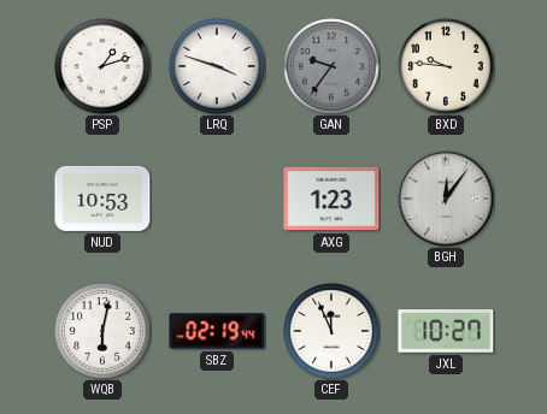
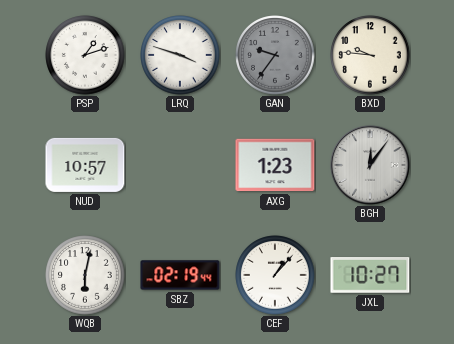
NUD: 10:53 -> 10:57 (85, 165)
CEF: 11:56 -> 1:07 (275, 275)
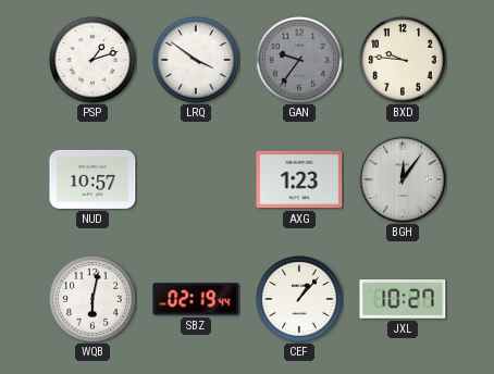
LRQ: 3:48 -> 3:51 (196, 60)
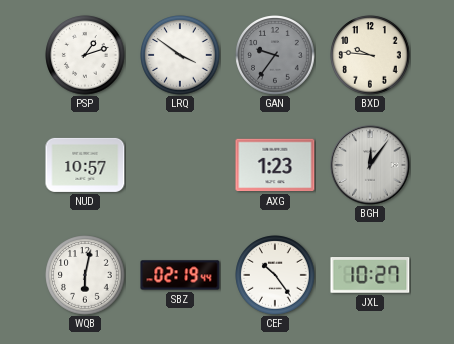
CEF: 1:07 -> 10:24 (275, 275)
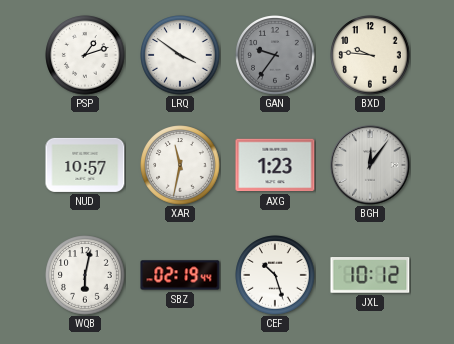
XAR: none -> 11:32 (180, 165)
CEF: 10:24 -> 10:27 (275, 275)
JXL: 10:27 -> 10:12 (370, 276)
